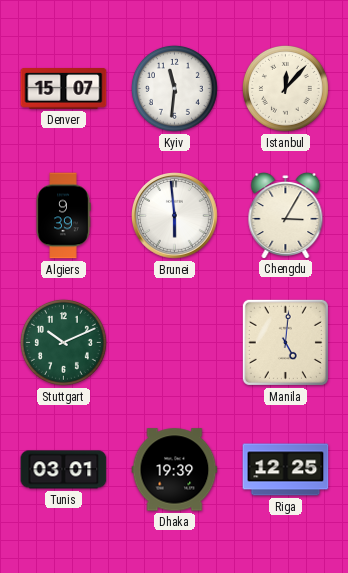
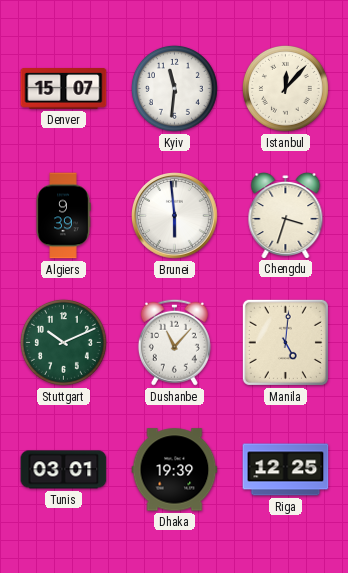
Chengdu: 3:05 -> 3:33 (286, 216)
Dushanbe: none -> 11:07 (174, 342)
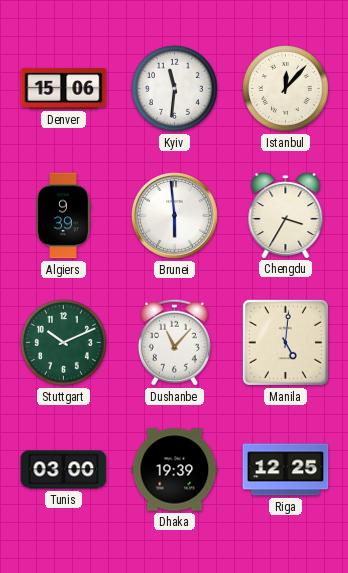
Denver: 15:07 -> 15:06 (64, 89)
Chengdu: 3:33 -> 3:35 (286, 216)
Tunis: 03:01 -> 03:00 (64, 470)
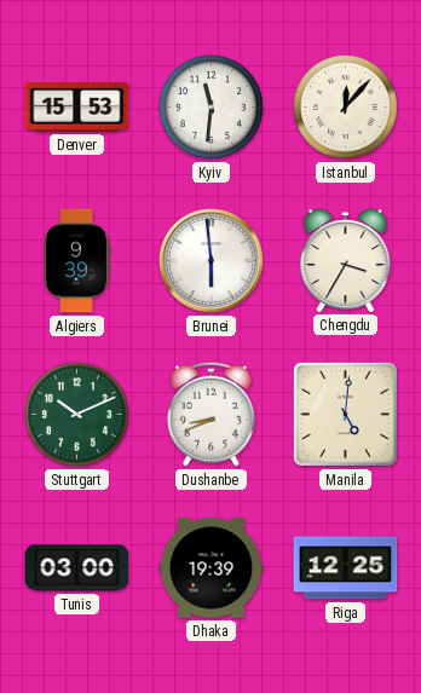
Denver: 15:06 -> 15:53 (77, 108)
Dushanbe: 11:07 -> 8:41 (211, 414)
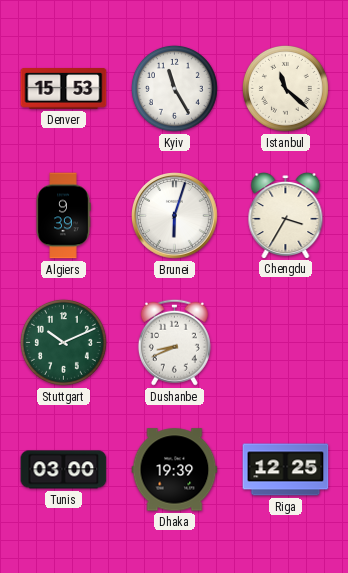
Kyiv: 11:31 -> 11:25 (174, 88)
Istanbul: 12:07 -> 11:22 (285, 88)
Brunei: 5:59 -> 6:03 (175, 216)
Manila: 5:01 -> none (345, 414)
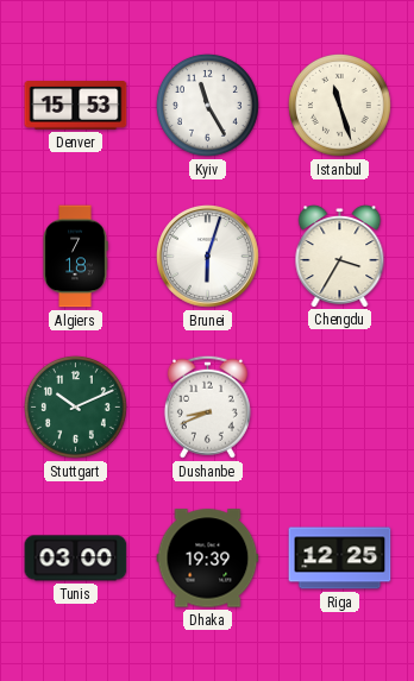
Istanbul: 11:22 -> 11:27 (339, 105)
Algiers: 9:39 -> 7:18 (75, 257)
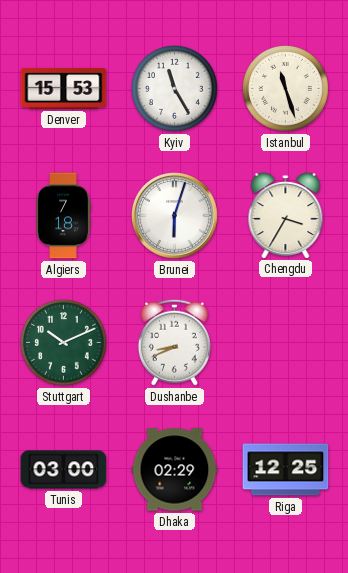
Dhaka: 19:39 -> 02:29 (175, 470)
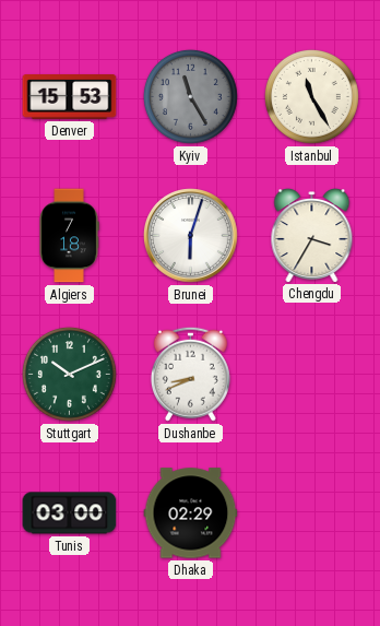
Kyiv dial: white -> grey (190, 96)
Istanbul: 11:27 -> 11:25 (311, 96)
Riga: 12:25 -> none (286, 470)
